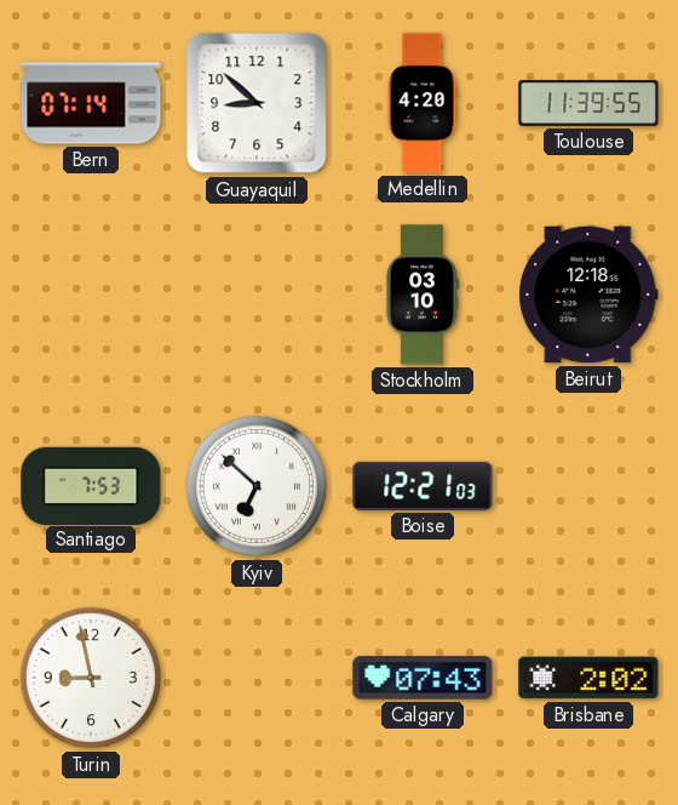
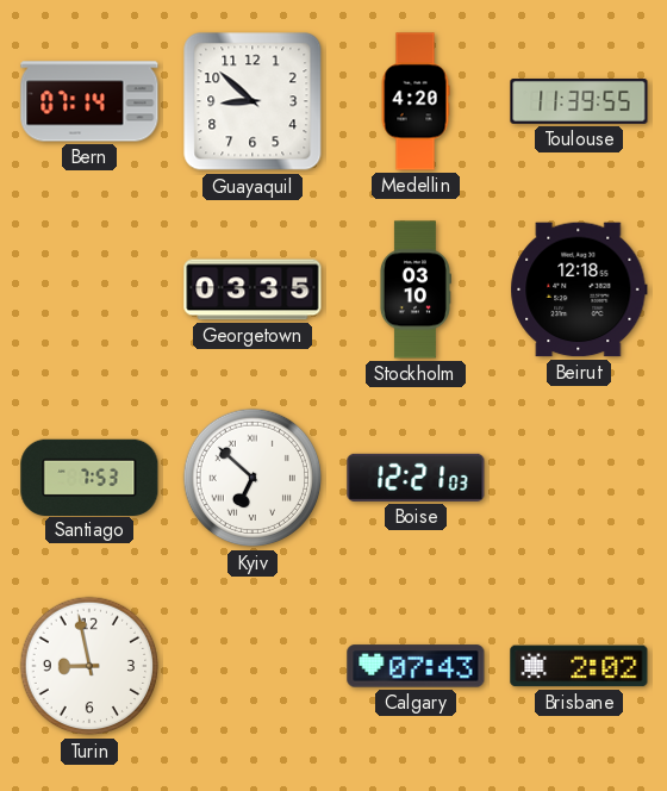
Georgetown: none -> 03:35 (253, 289)
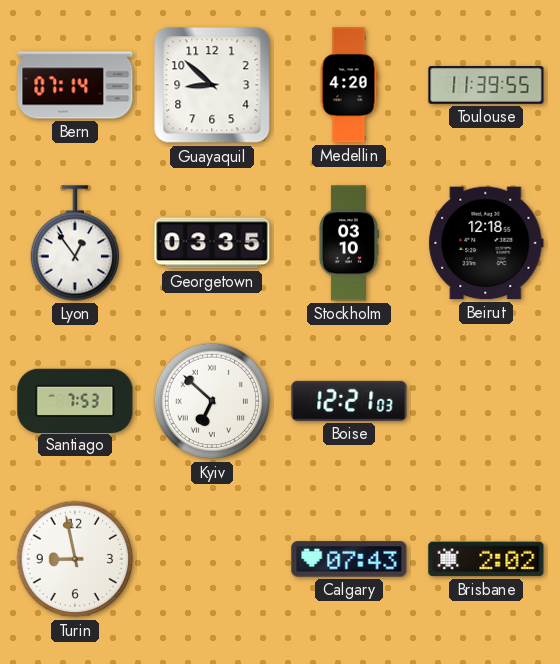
Lyon: none -> 12:54 (74, 243)
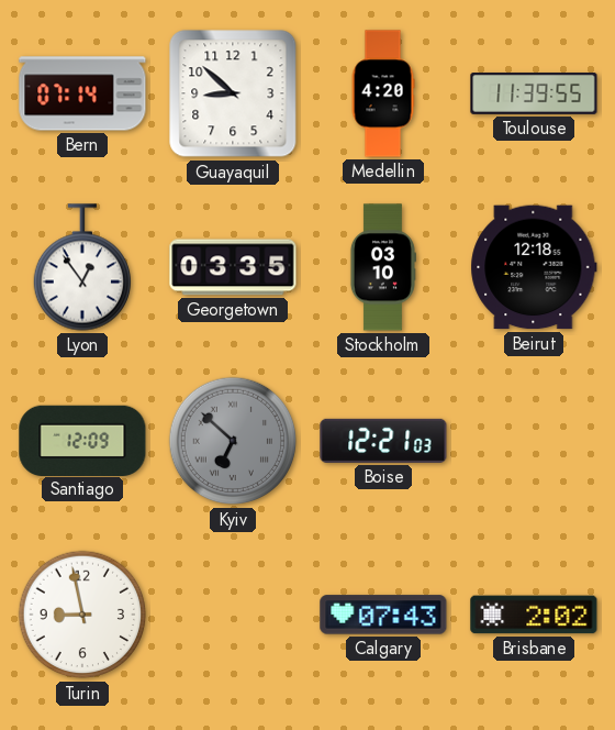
Santiago: 7:53 -> 12:09 (82, 440)
Kyiv dial: white -> grey (233, 441)
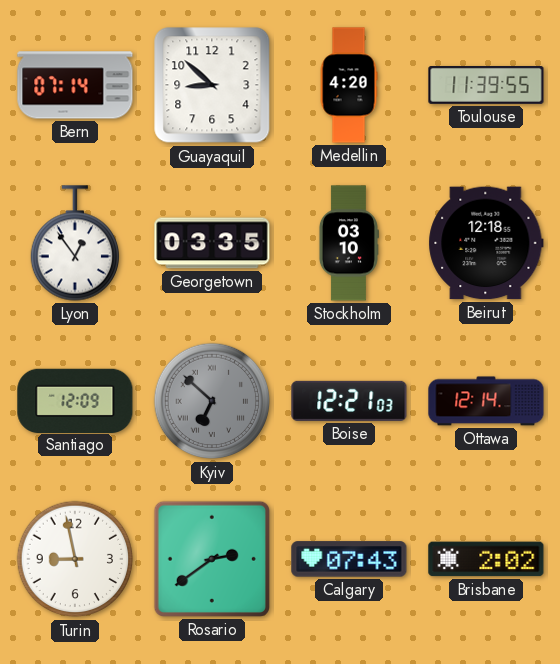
Ottawa: none -> 12:14 (486, 401)
Rosario: none -> 2:39 (212, 559)
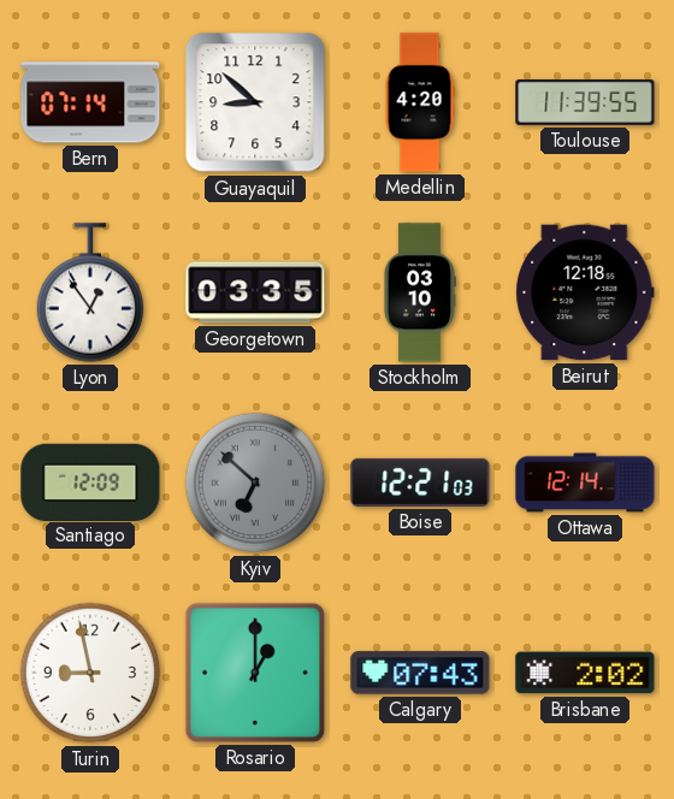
Rosario: 2:39 -> 1:00 (255, 673)
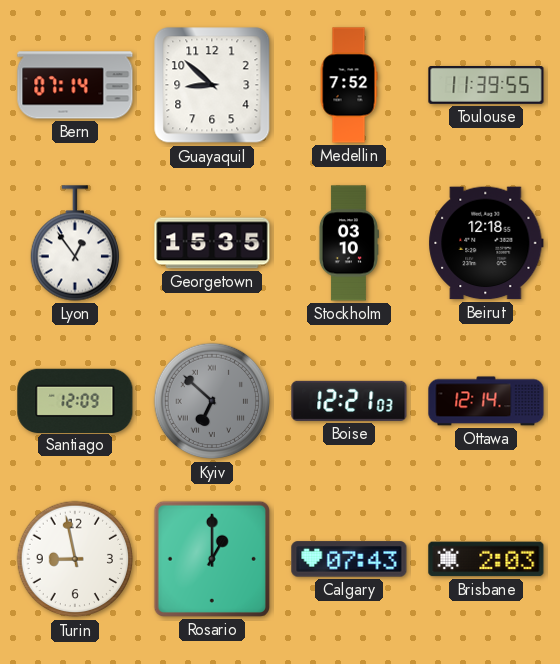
Medellin: 4:20 -> 7:52 (349, 85)
Georgetown: 03:35 -> 15:35 (212, 243)
Brisbane: 2:02 -> 2:03 (486, 559)
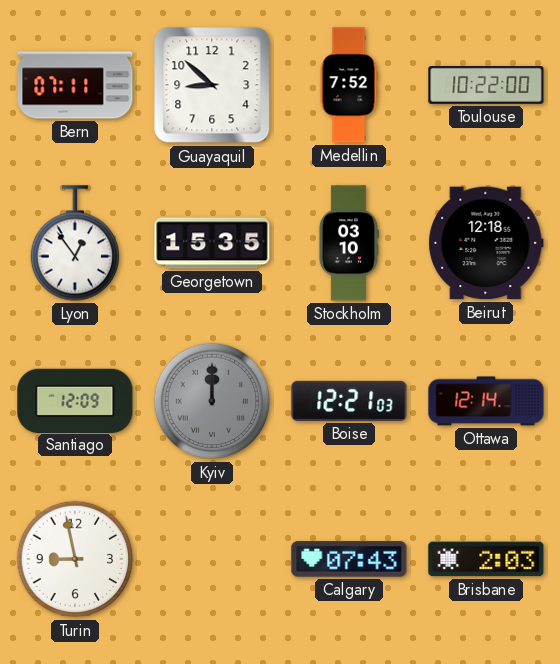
Bern: 07:14 -> 07:11 (75, 85)
Toulouse: 11:39 -> 10:22 (486, 86)
Kyiv: 6:52 -> 12:00 (212, 401)
Rosario: 1:00 -> none (212, 559)
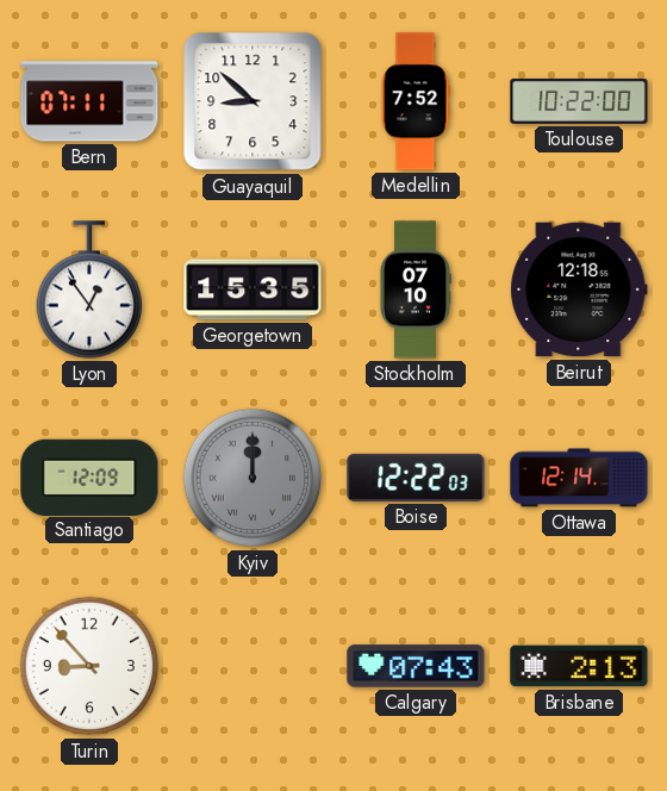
Stockholm: 03:10 -> 07:10 (414, 289)
Boise: 12:21 -> 12:22 (416, 478)
Turin: 8:58 -> 8:53 (89, 666)
Brisbane: 2:03 -> 2:13 (579, 666)
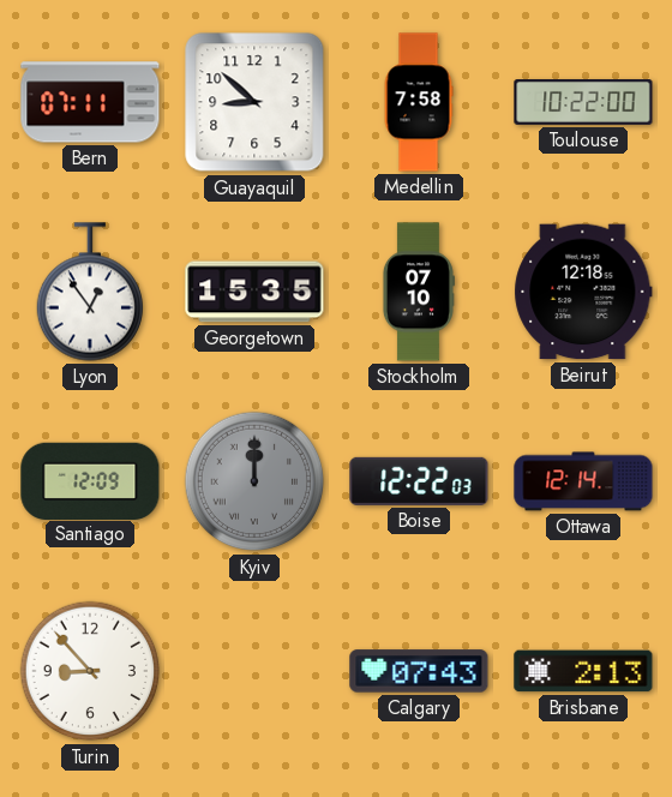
Medellin: 7:52 -> 7:58 (419, 102)
